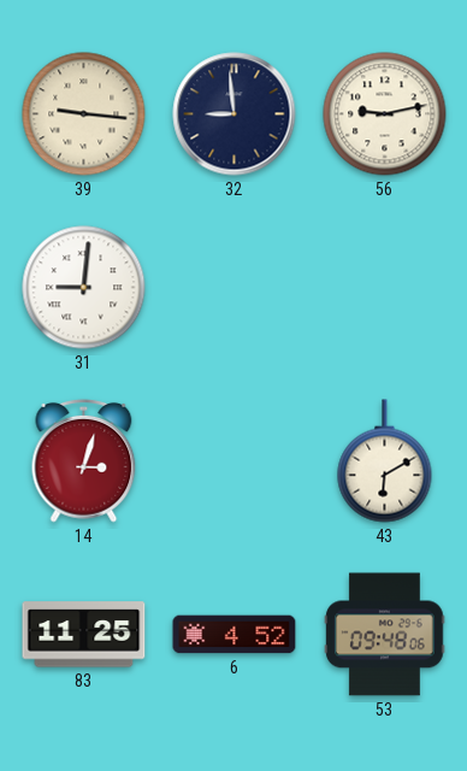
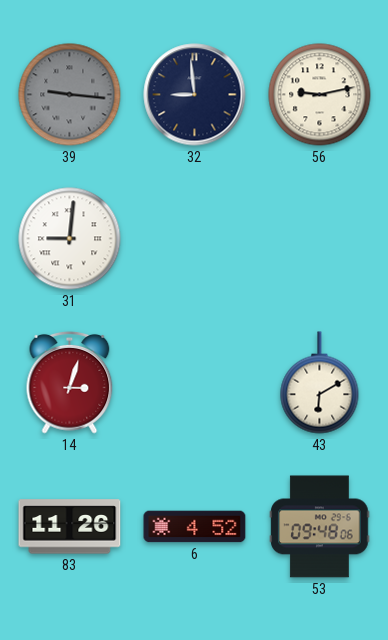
39 dial: cream -> grey (70, 95)
83: 11:25 -> 11:26 (70, 527)
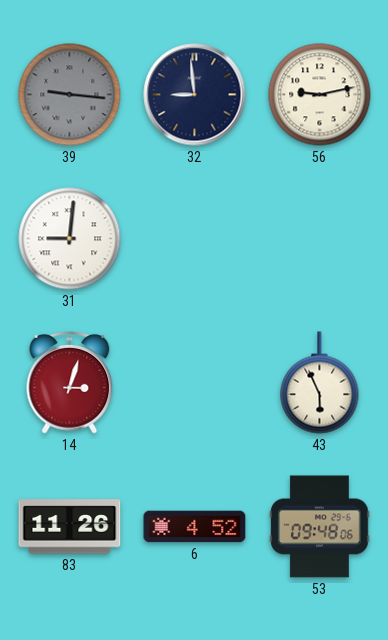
43: 6:10 -> 5:56 (320, 383)
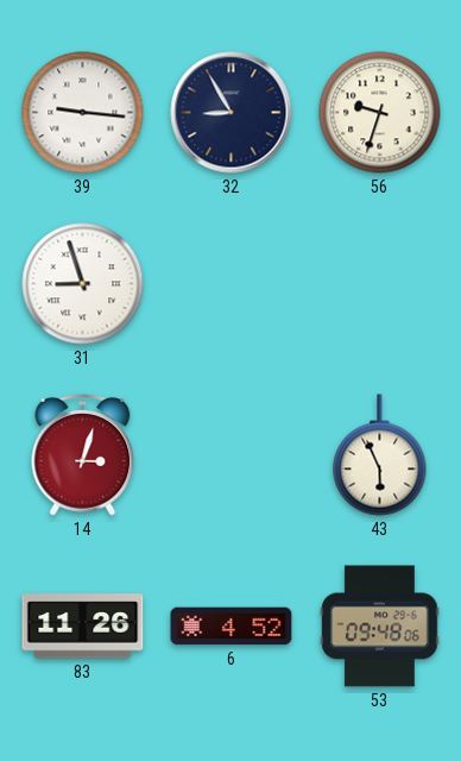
39 dial: grey -> white (83, 113)
32: 8:59 -> 8:55 (232, 113)
56: 9:13 -> 9:33 (380, 113)
31: 9:01 -> 8:57 (83, 284)
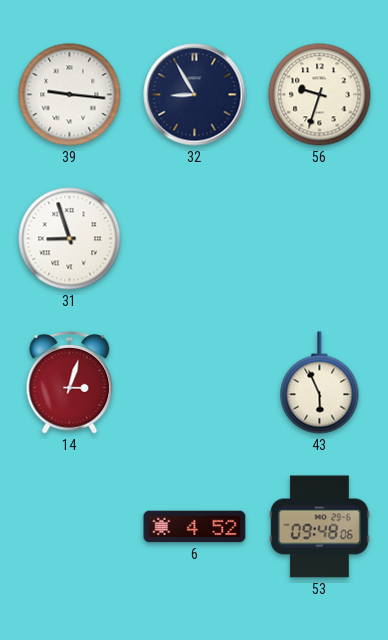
83: 11:26 -> none (83, 627)
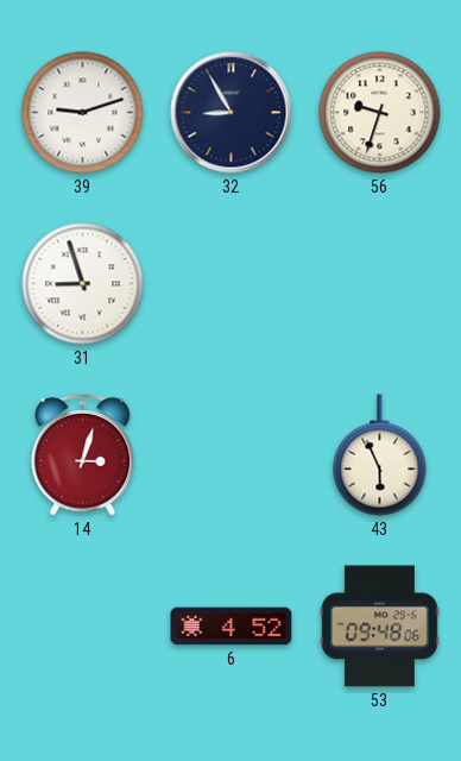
39: 9:16 -> 9:12 (83, 113)
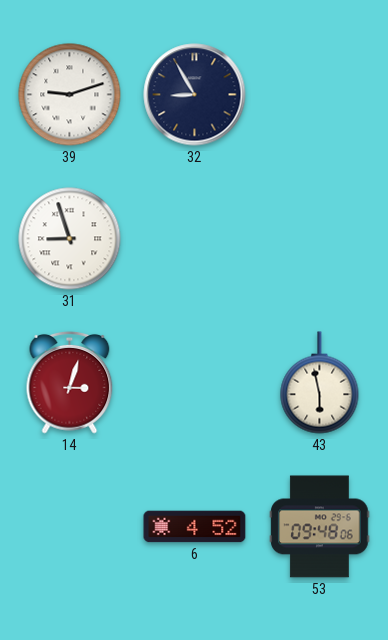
56: 9:33 -> none (380, 113)
43: 5:56 -> 5:58 (320, 383)
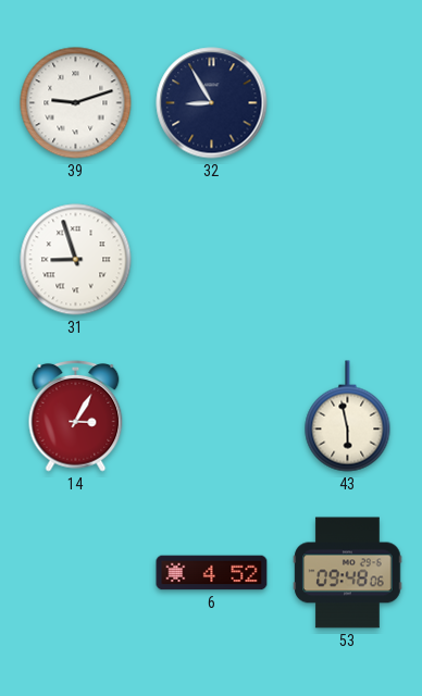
14: 3:03 -> 3:05 (76, 417)
